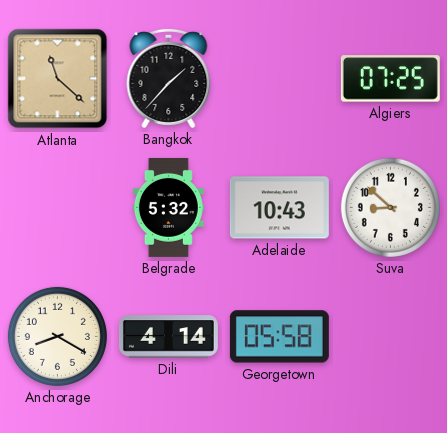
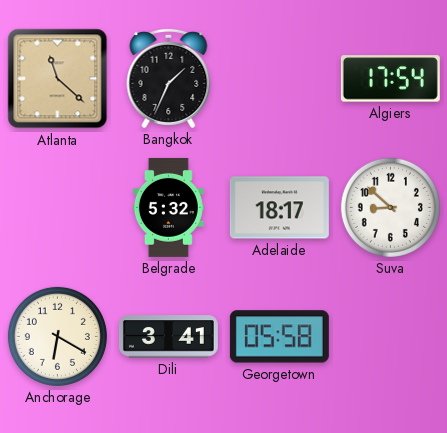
Bangkok: 1:37 -> 1:34 (169, 78)
Algiers: 07:25 -> 17:54 (390, 79)
Adelaide: 10:43 -> 18:17 (279, 208)
Anchorage: 8:20 -> 6:20 (57, 336)
Dili: 4:14 -> 3:41 (168, 337)
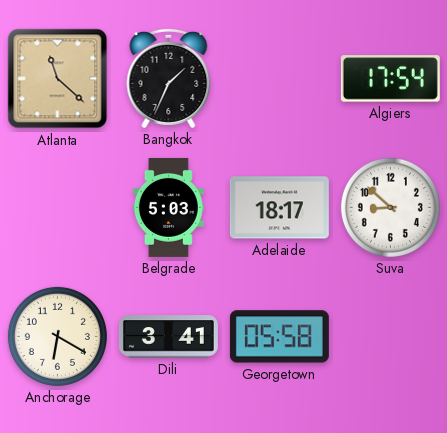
Belgrade: 5:32 -> 5:03 (168, 207)
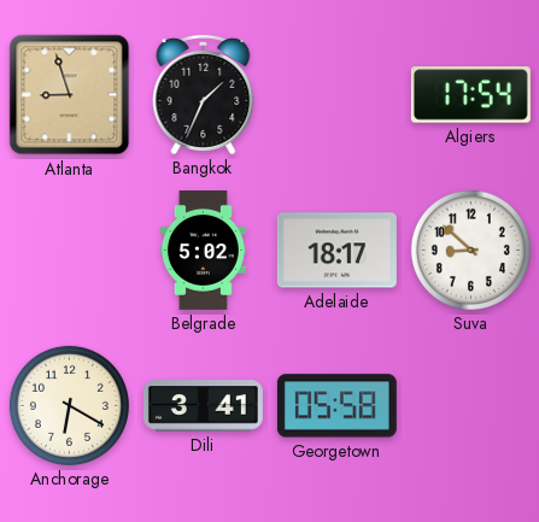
Atlanta: 11:22 -> 8:57 (70, 95)
Belgrade: 5:03 -> 5:02 (203, 250)
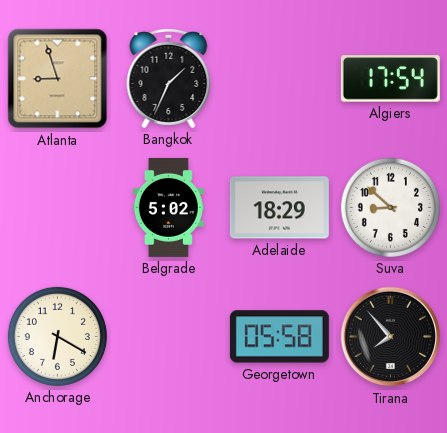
Adelaide: 18:17 -> 18:29 (279, 208)
Dili: 3:41 -> none (203, 406)
Tirana: none -> 7:53 (391, 337)
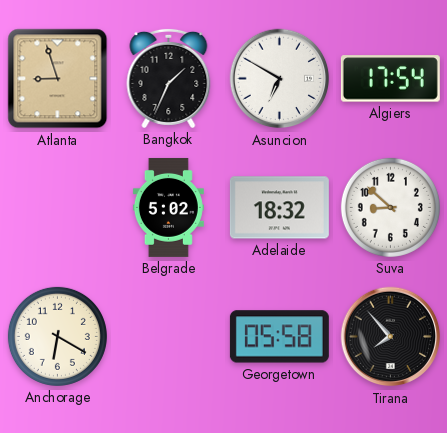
Asuncion: none -> 6:50 (280, 79)
Adelaide: 18:29 -> 18:32 (279, 208)
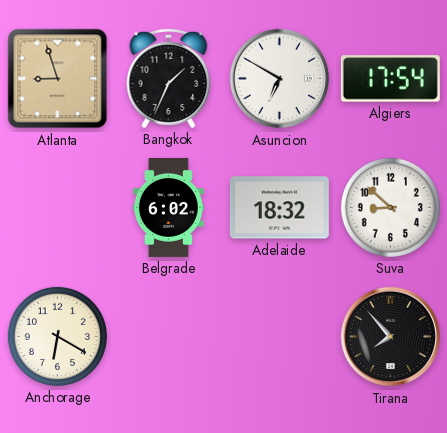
Belgrade: 5:02 -> 6:02 (168, 207)
Georgetown: 05:58 -> none (279, 337)
